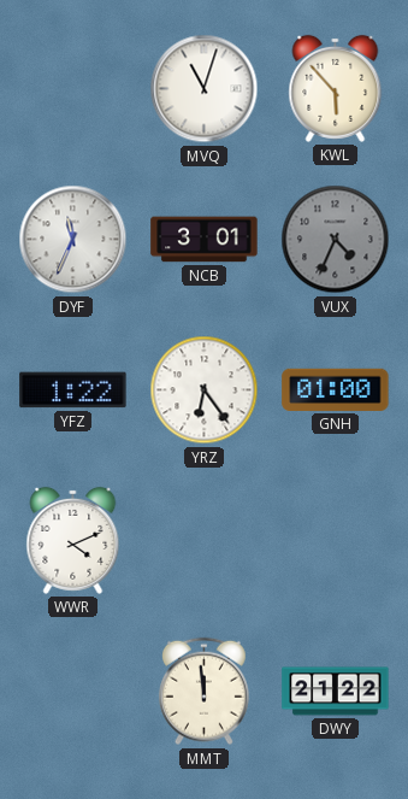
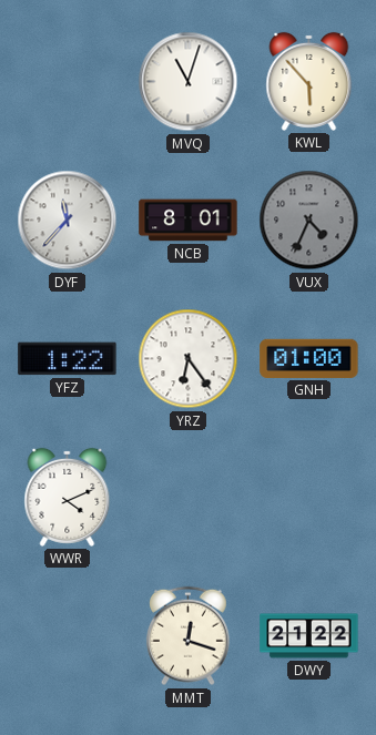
DYF: 11:34 -> 11:37 (68, 221)
NCB: 3:01 -> 8:01 (189, 221)
MMT: 11:59 -> 12:18 (189, 636)
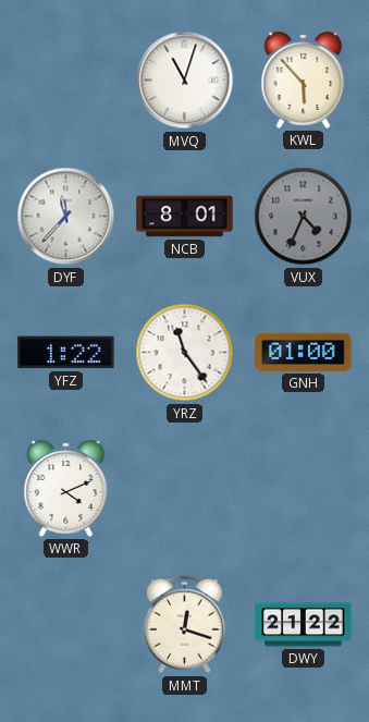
YRZ: 6:24 -> 11:24 (185, 353)
